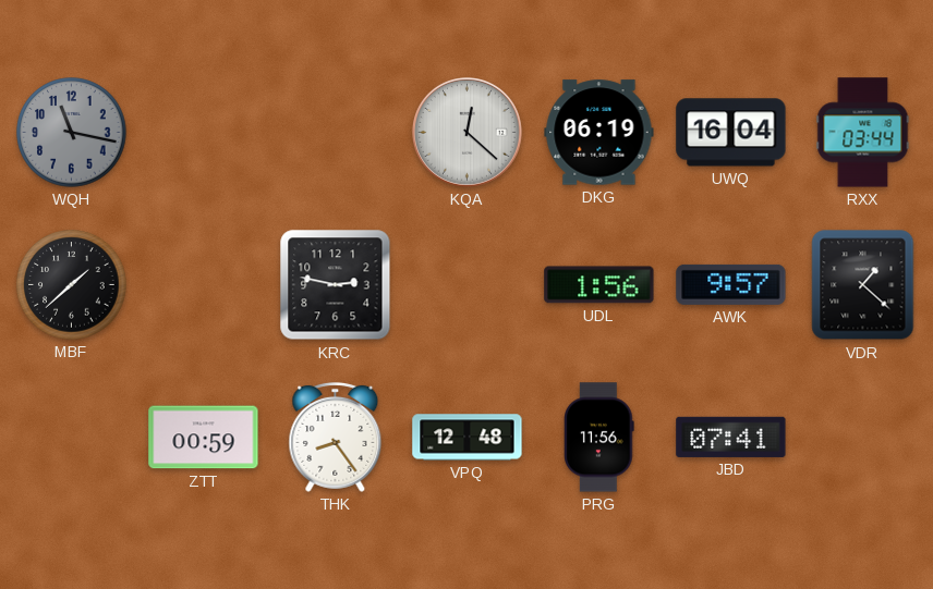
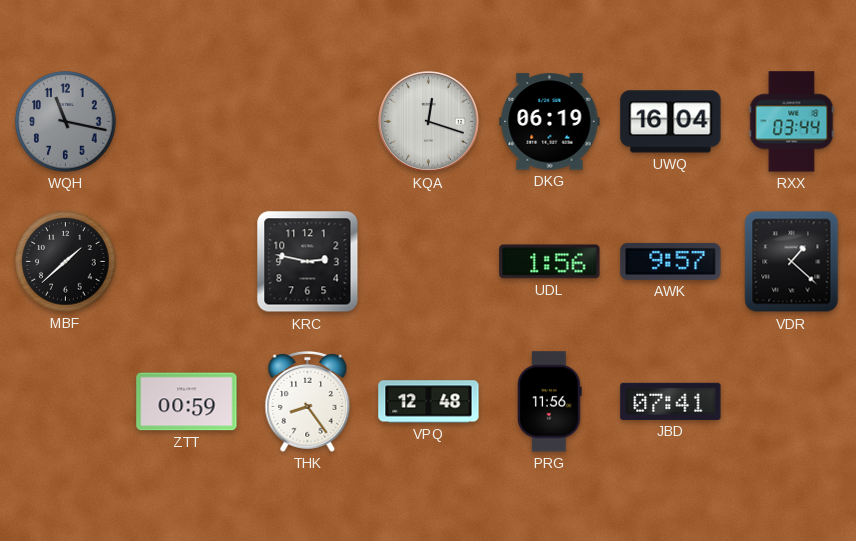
KQA: 12:22 -> 12:18 (428, 121)
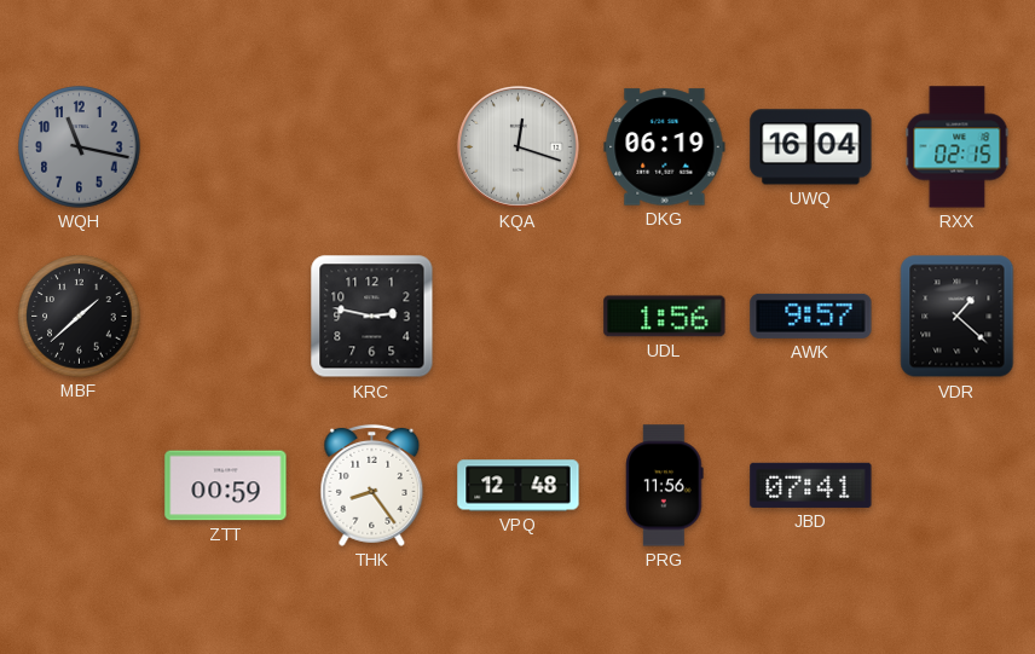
RXX: 03:44 -> 02:15 (958, 147)
